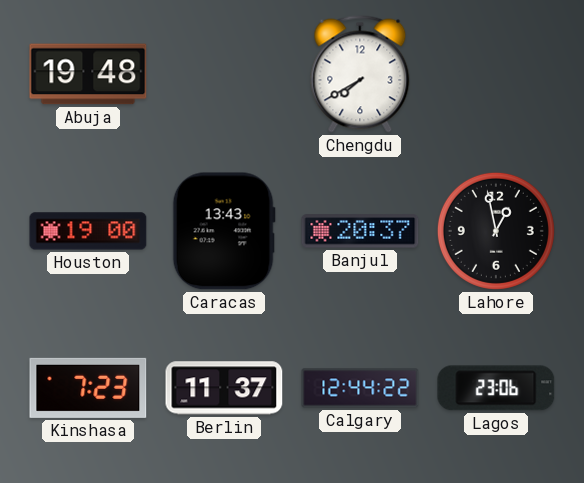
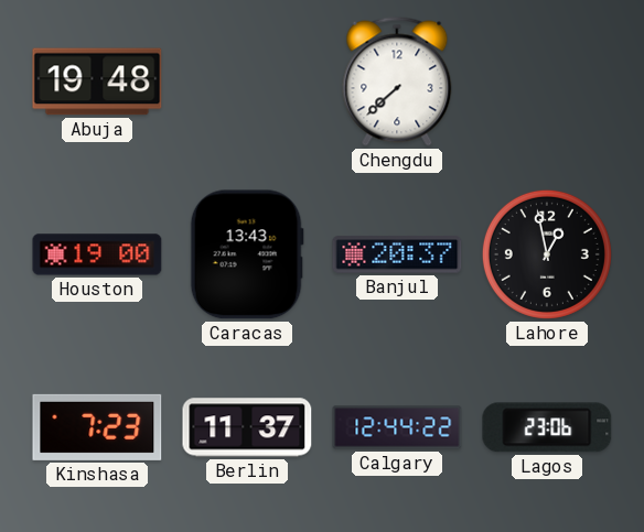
Chengdu: 7:40 -> 7:38 (397, 82)
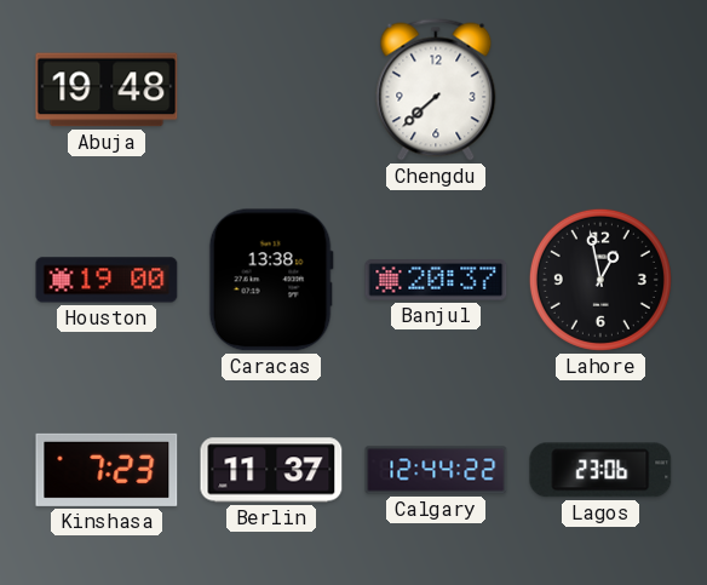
Caracas: 13:43 -> 13:38 (271, 280)
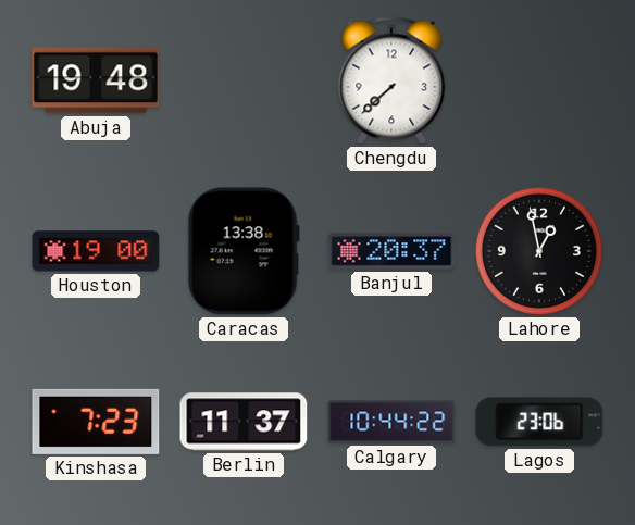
Calgary: 12:44 -> 10:44 (391, 422)
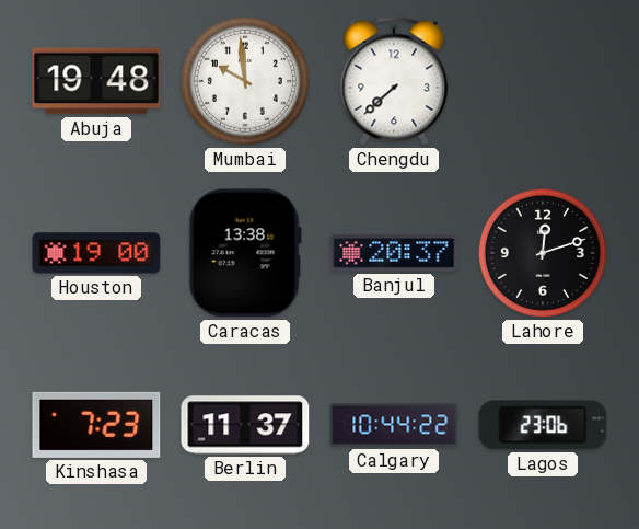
Mumbai: none -> 9:59 (245, 81)
Lahore: 12:58 -> 12:12 (543, 253)
